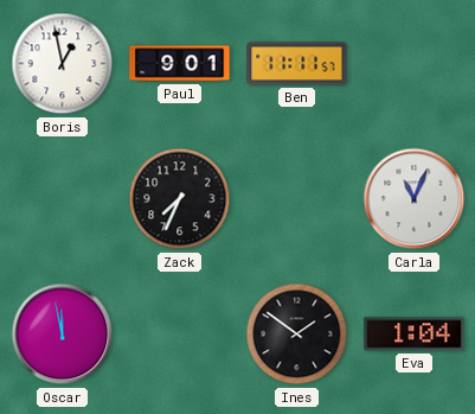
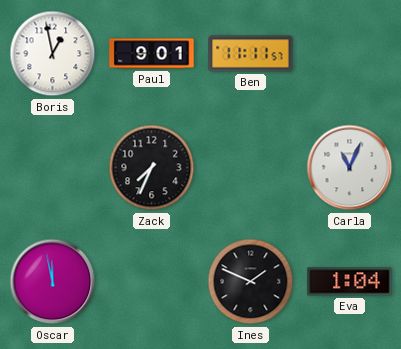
Ines: 1:51 -> 1:49 (251, 282)
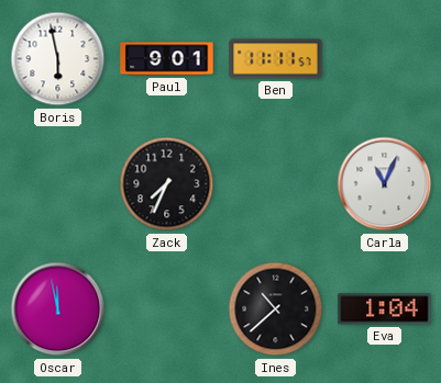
Boris: 12:58 -> 5:58 (58, 59)
Ines: 1:49 -> 10:38 (276, 309)
